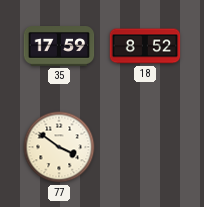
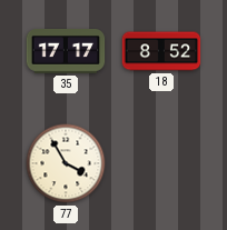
35: 17:59 -> 17:17 (66, 52)
77: 3:51 -> 3:55 (66, 163)
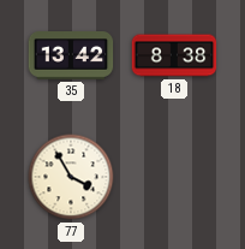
35: 17:17 -> 13:42 (71, 57)
18: 8:52 -> 8:38 (174, 55)
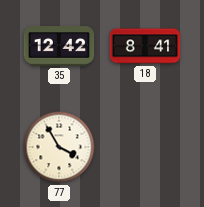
35: 13:42 -> 12:42 (59, 47)
18: 8:38 -> 8:41 (145, 46)
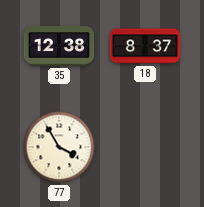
35: 12:42 -> 12:38 (59, 47)
18: 8:41 -> 8:37 (145, 46)
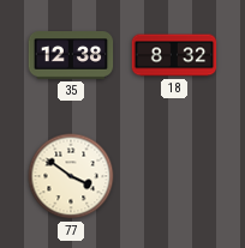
18: 8:37 -> 8:32 (174, 55)
77: 3:55 -> 3:51 (71, 176)
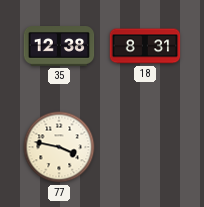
18: 8:32 -> 8:31 (145, 46)
77: 3:51 -> 3:47 (59, 147)
